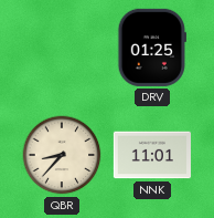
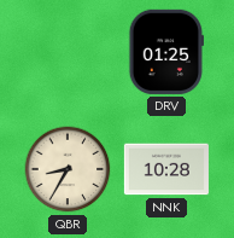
QBR: 8:37 -> 8:35 (68, 169)
NNK: 11:01 -> 10:28 (166, 169)
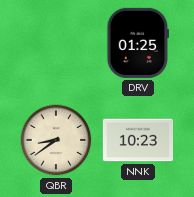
QBR: 8:35 -> 8:39 (56, 140)
NNK: 10:28 -> 10:23 (138, 140)
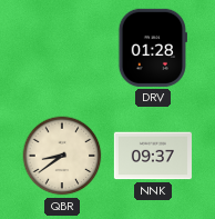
DRV: 01:25 -> 01:28 (152, 48)
NNK: 10:23 -> 09:37 (153, 156)
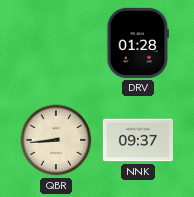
QBR: 8:39 -> 8:44 (56, 140)
